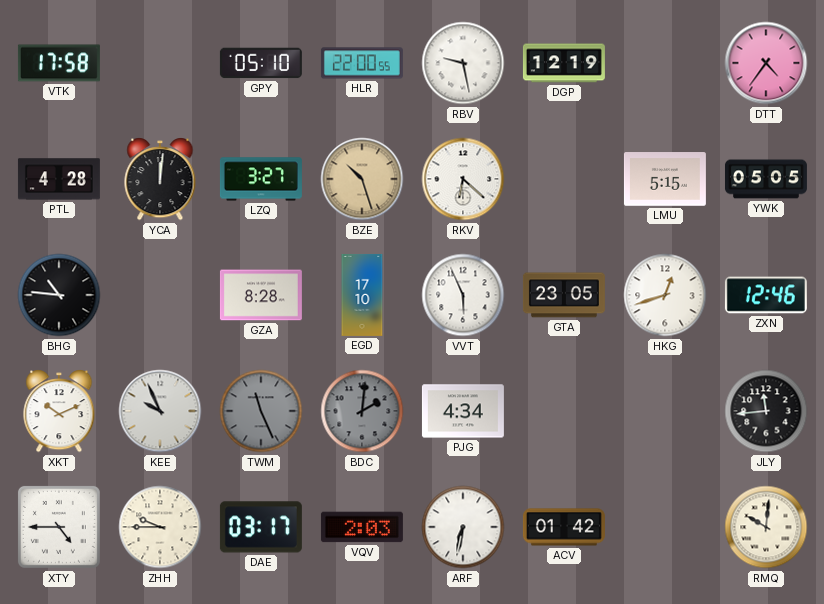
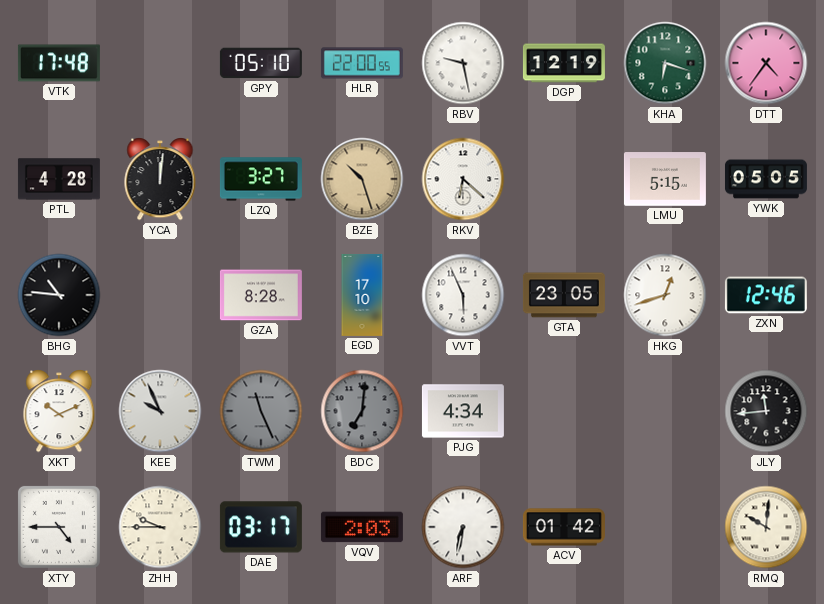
VTK: 17:58 -> 17:48 (59, 63)
KHA: none -> 6:18 (665, 63)
BDC: 2:01 -> 7:01 (362, 411)
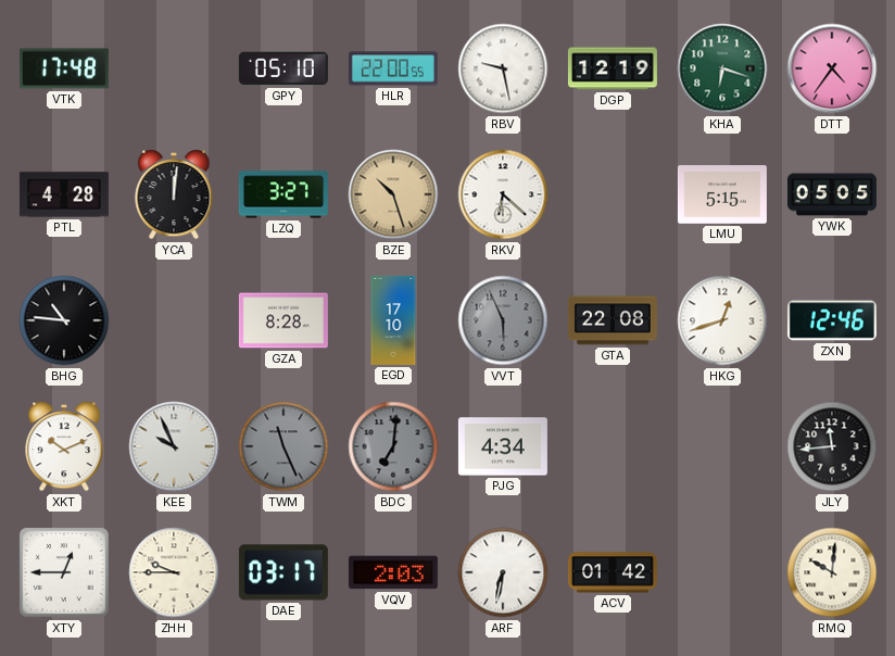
VVT dial: white -> grey (503, 320)
GTA: 23:05 -> 22:08 (613, 320)
XTY: 4:45 -> 12:45 (64, 572)
